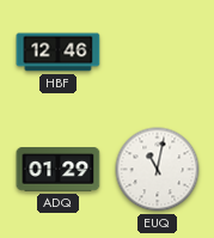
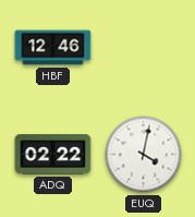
ADQ: 01:29 -> 02:22 (53, 155)
EUQ: 11:02 -> 4:02 (144, 155)
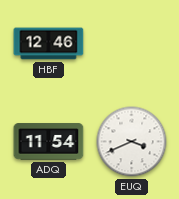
ADQ: 02:22 -> 11:54 (49, 142)
EUQ: 4:02 -> 3:41 (132, 142)
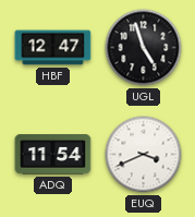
HBF: 12:46 -> 12:47 (53, 48)
UGL: none -> 4:57 (144, 48)
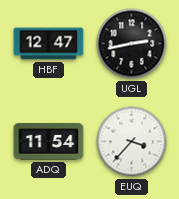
UGL: 4:57 -> 2:43 (132, 44)
EUQ: 3:41 -> 3:37 (132, 142)
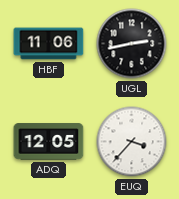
HBF: 12:47 -> 11:06 (49, 44)
ADQ: 11:54 -> 12:05 (49, 142)
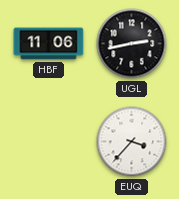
ADQ: 12:05 -> none (49, 142)
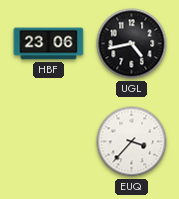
HBF: 11:06 -> 23:06 (49, 44)
UGL: 2:43 -> 4:43 (132, 44)
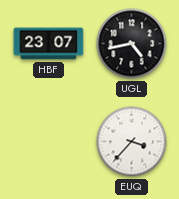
HBF: 23:06 -> 23:07 (49, 44)
